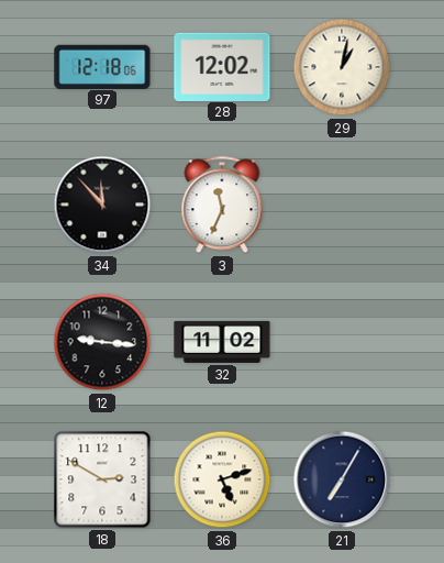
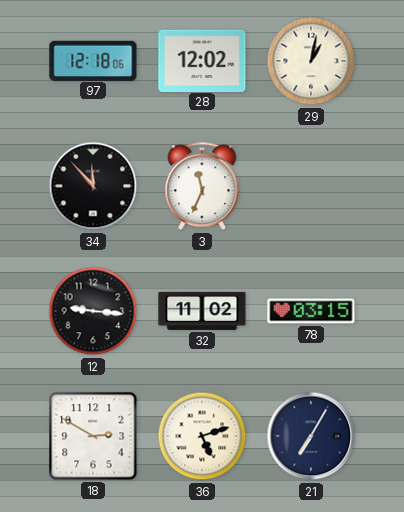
78: none -> 03:15 (311, 311)
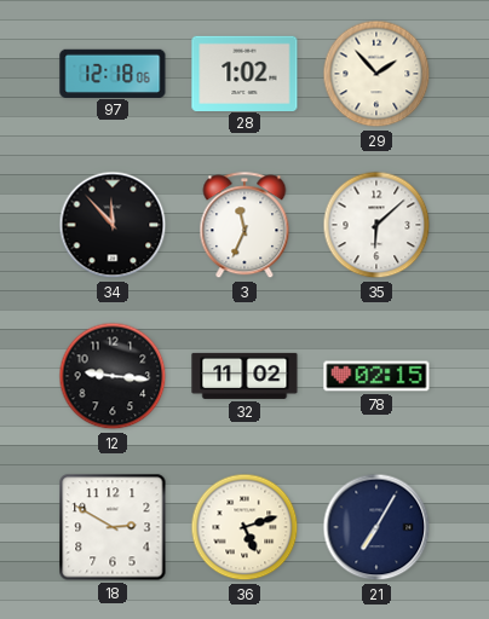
28: 12:02 -> 1:02 (244, 73)
29: 1:02 -> 1:53 (376, 74)
35: none -> 6:08 (376, 225)
78: 03:15 -> 02:15 (376, 376)
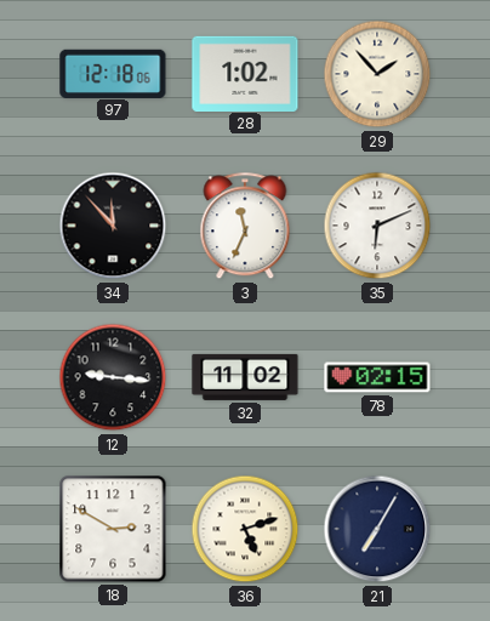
35: 6:08 -> 6:11 (377, 226)
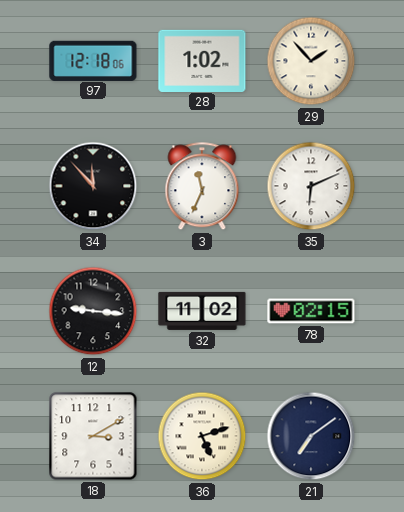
18: 2:50 -> 3:10 (93, 436)
21: 7:05 -> 7:09 (311, 436)
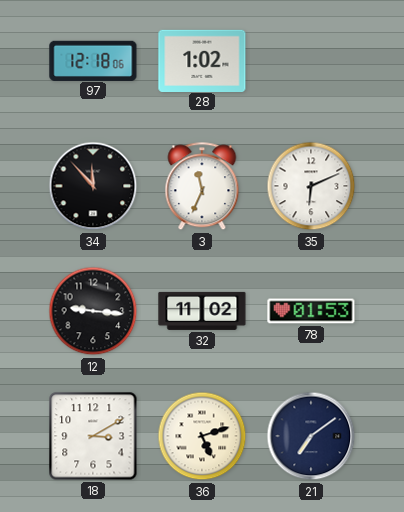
29: 1:53 -> none (311, 61)
78: 02:15 -> 01:53 (311, 311)
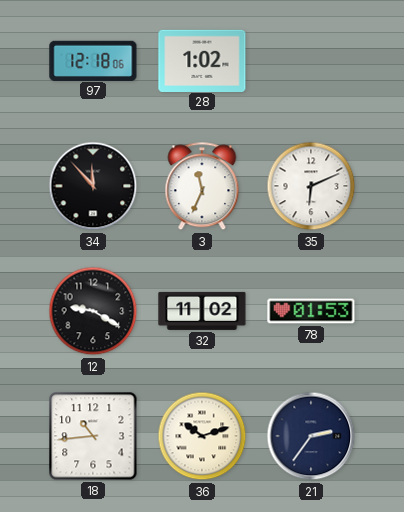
12: 9:16 -> 9:20 (93, 311)
18: 3:10 -> 10:44 (93, 436)
36: 5:12 -> 10:12 (202, 436)
21: 7:09 -> 2:36 (311, 436)
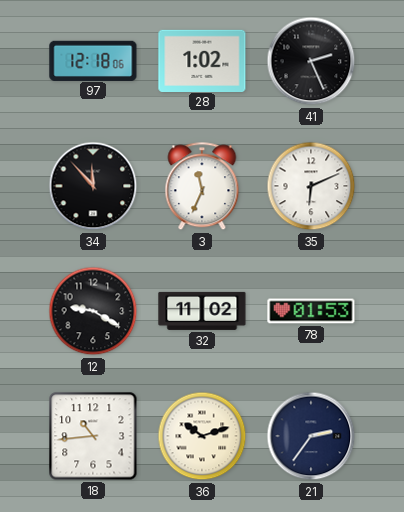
41: none -> 2:26 (311, 61)
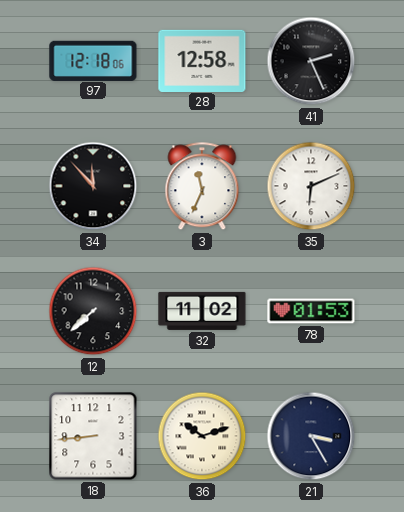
28: 1:02 -> 12:58 (202, 60)
12: 9:20 -> 7:38 (93, 311)
18: 10:44 -> 8:44 (93, 436)
21: 2:36 -> 3:25 (311, 436)
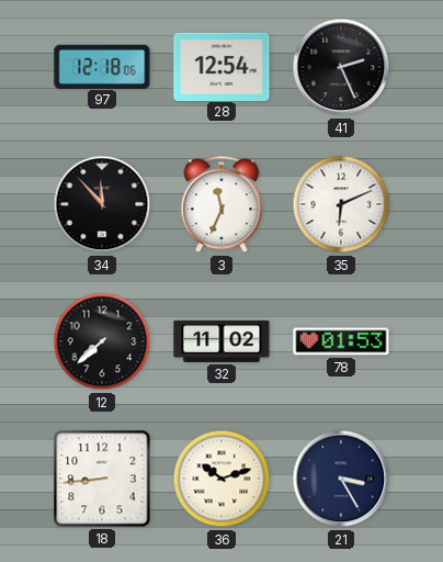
28: 12:58 -> 12:54 (222, 66)
